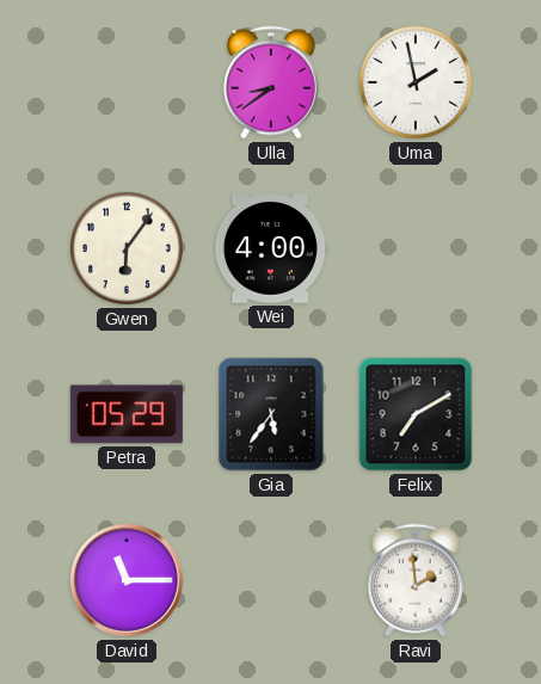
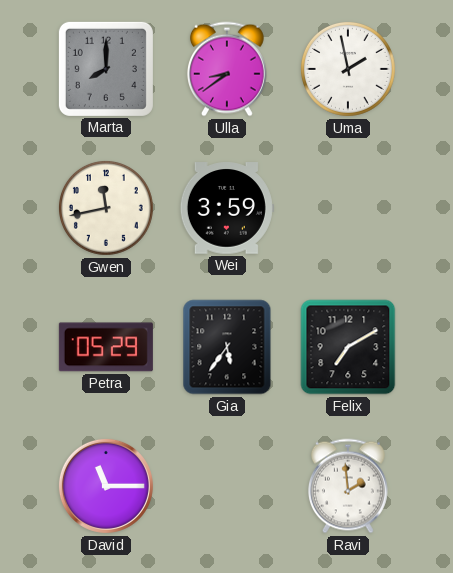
Marta: none -> 8:00 (106, 69)
Gwen: 6:06 -> 11:43 (106, 208)
Wei: 4:00 -> 3:59 (227, 208)
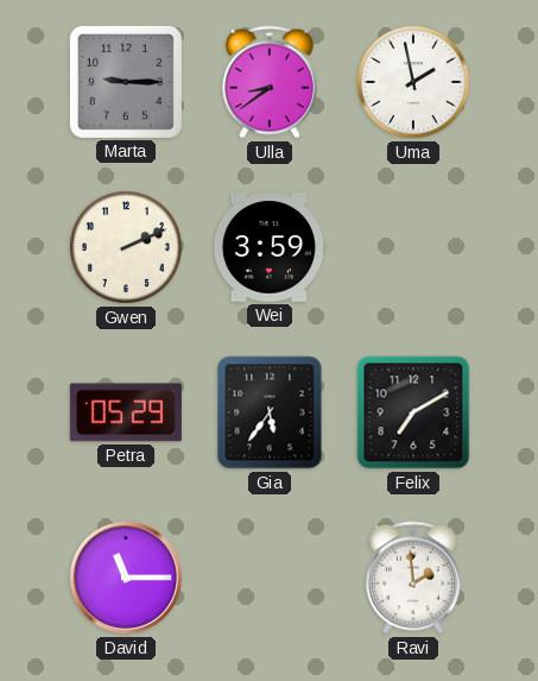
Marta: 8:00 -> 9:15 (126, 82)
Gwen: 11:43 -> 2:11 (126, 247)
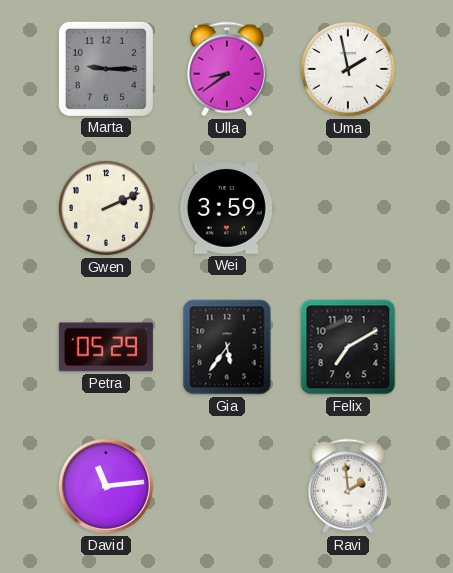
David: 11:15 -> 11:14 (106, 486)
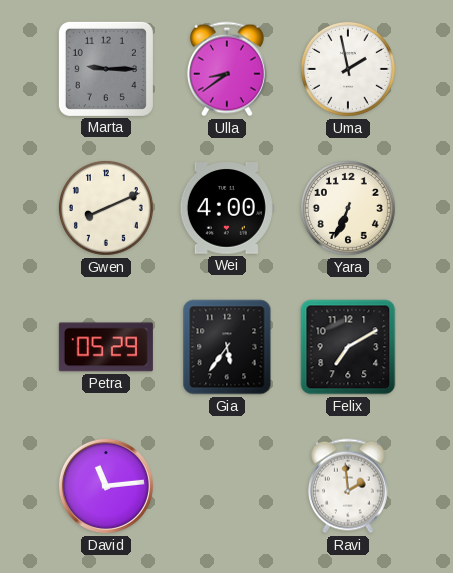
Gwen: 2:11 -> 8:11 (106, 208)
Wei: 3:59 -> 4:00 (227, 208)
Yara: none -> 6:34 (348, 208)
